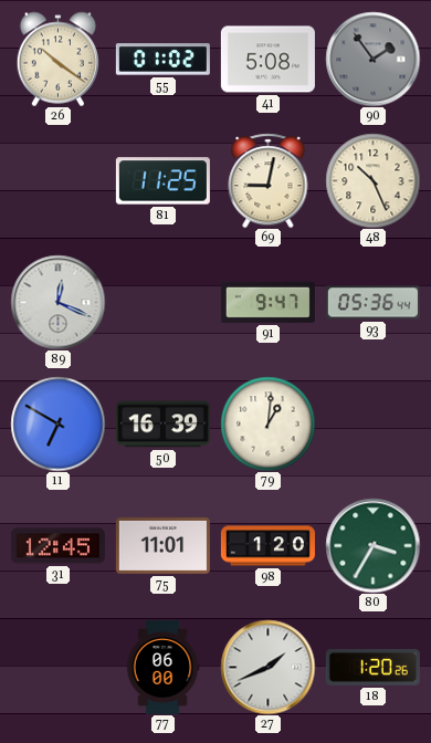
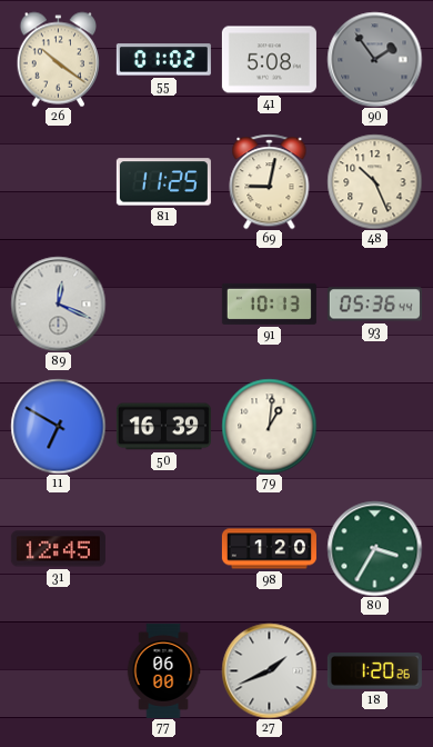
91: 9:47 -> 10:13 (269, 303)
75: 11:01 -> none (162, 545)
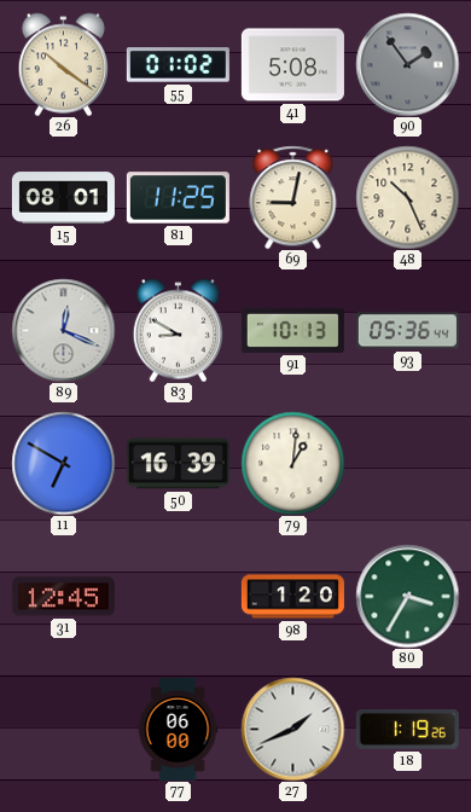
15: none -> 08:01 (63, 198)
83: none -> 8:50 (179, 330)
18: 1:20 -> 1:19 (407, 730)
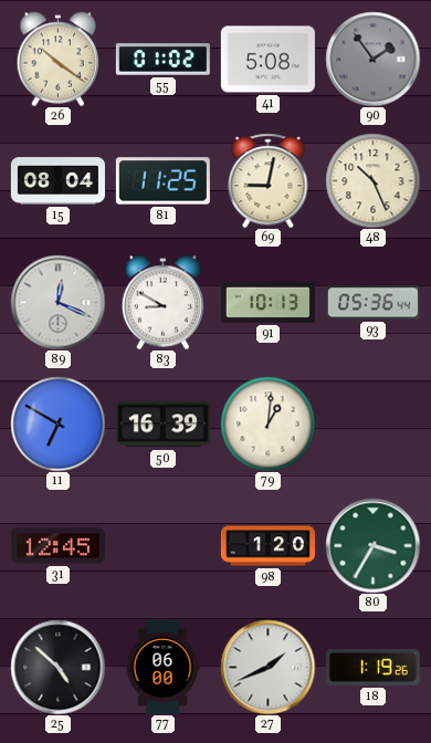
15: 08:01 -> 08:04 (57, 181)
25: none -> 4:52 (57, 667)
